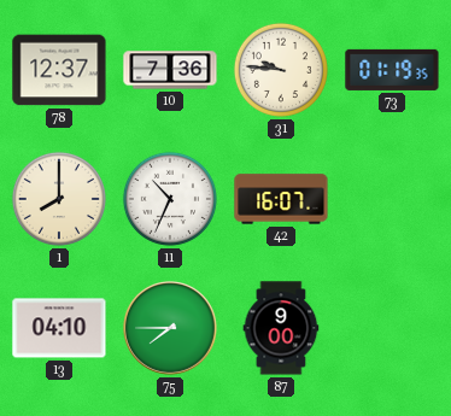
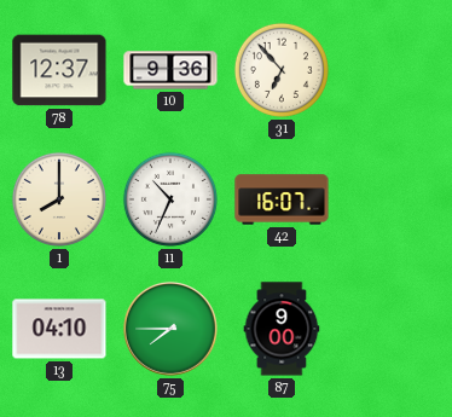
10: 7:36 -> 9:36 (170, 70)
31: 9:46 -> 6:53 (282, 70)
73: 01:19 -> none (392, 70)
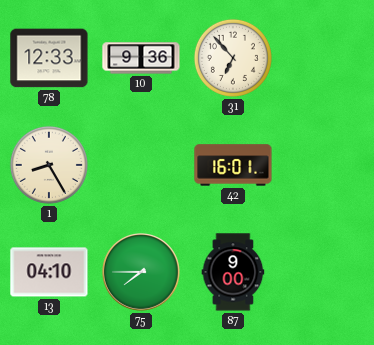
78: 12:37 -> 12:33 (49, 58)
1: 8:00 -> 8:25 (49, 165)
11: 10:34 -> none (170, 199)
42: 16:07 -> 16:01 (233, 165)
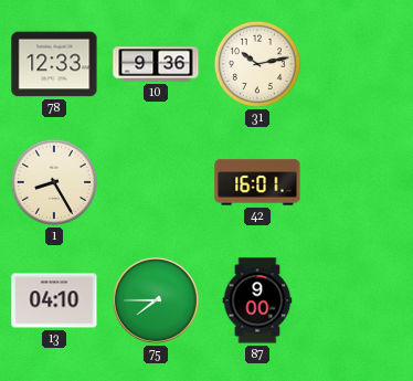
31: 6:53 -> 10:13 (257, 64)
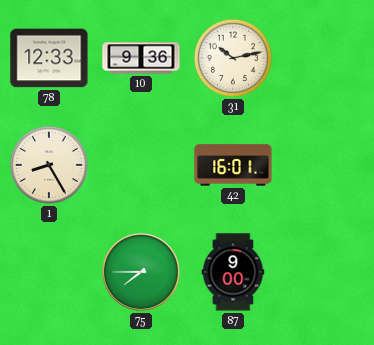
13: 04:10 -> none (54, 300)
